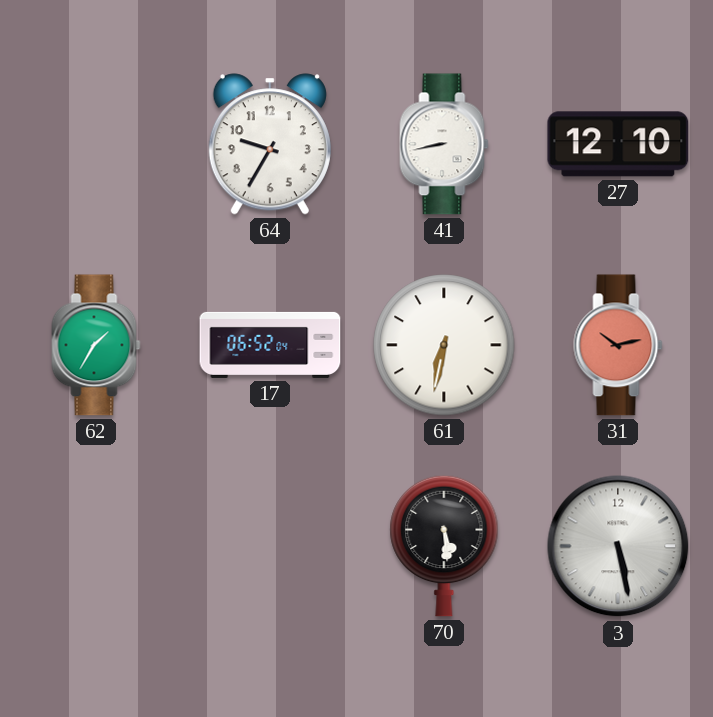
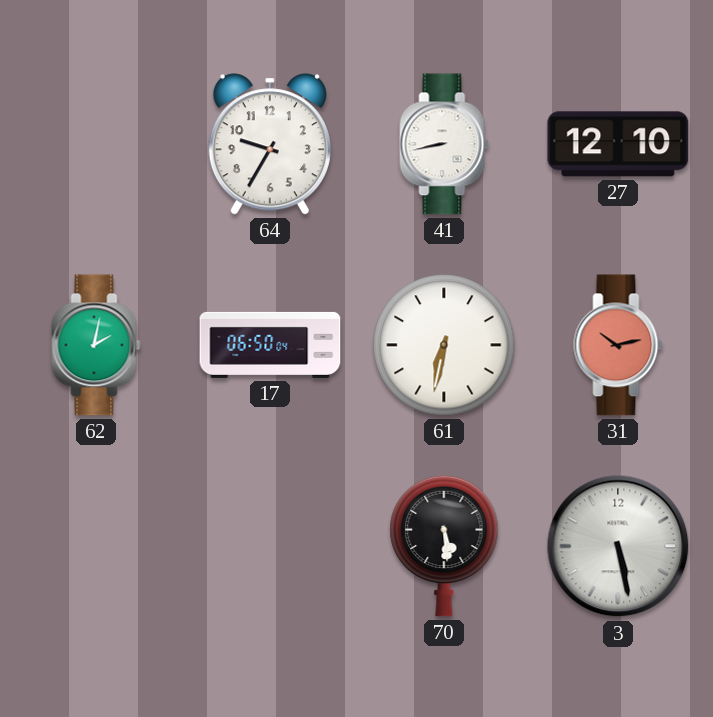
62: 1:35 -> 2:02 (96, 345)
17: 06:52 -> 06:50 (270, 345)
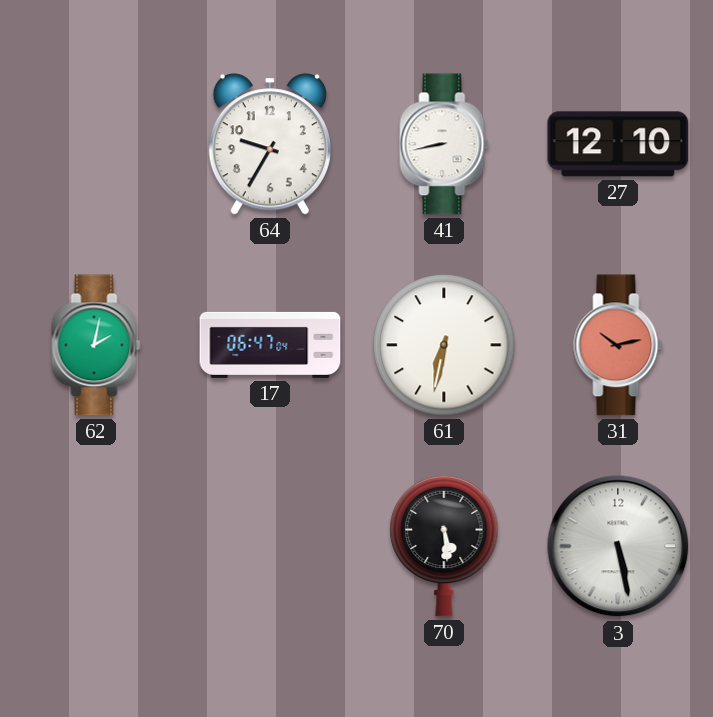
17: 06:50 -> 06:47 (270, 345)
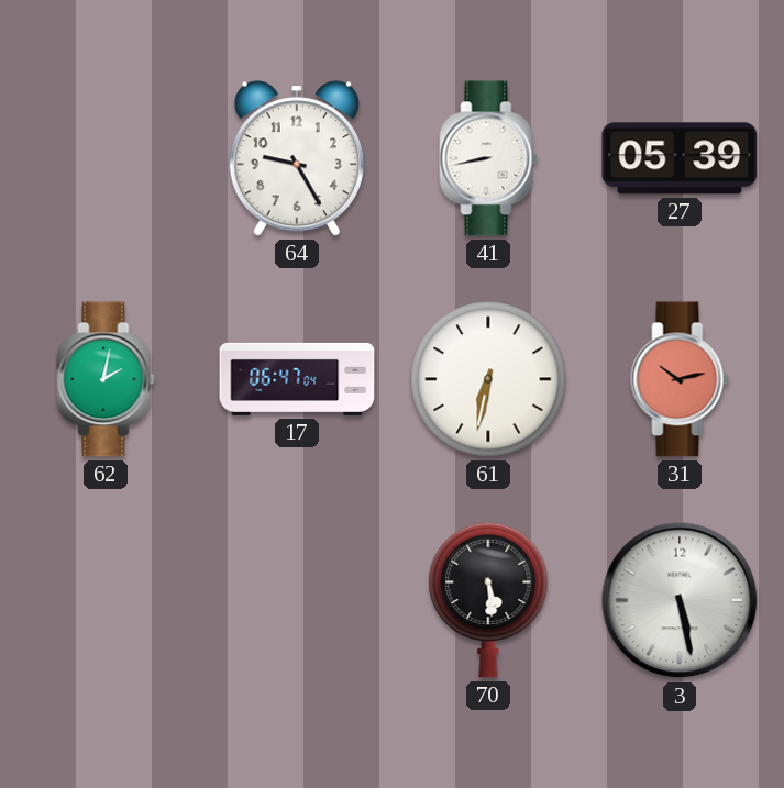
64: 9:35 -> 9:25 (297, 158)
27: 12:10 -> 05:39 (680, 158)
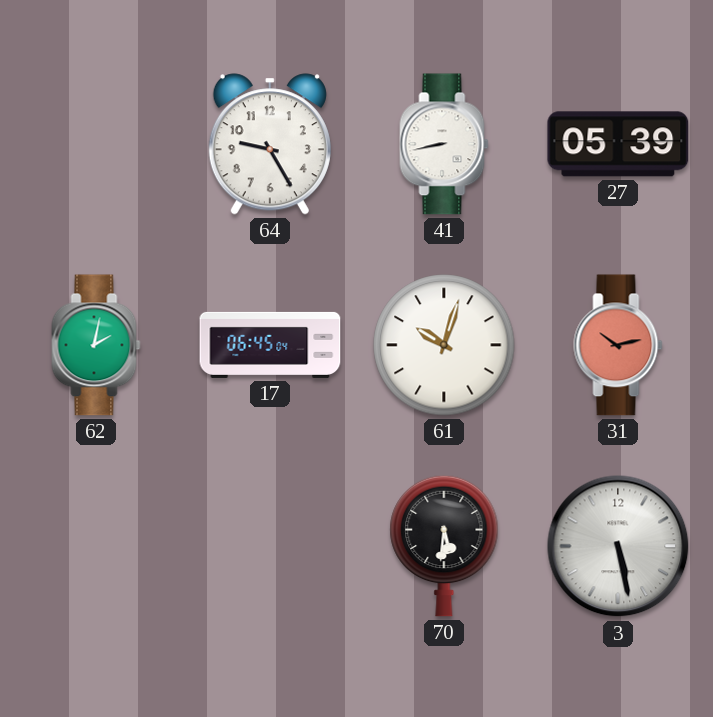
17: 06:47 -> 06:45 (270, 345)
61: 6:32 -> 10:03 (444, 345)
70: 5:29 -> 5:31 (444, 546)
